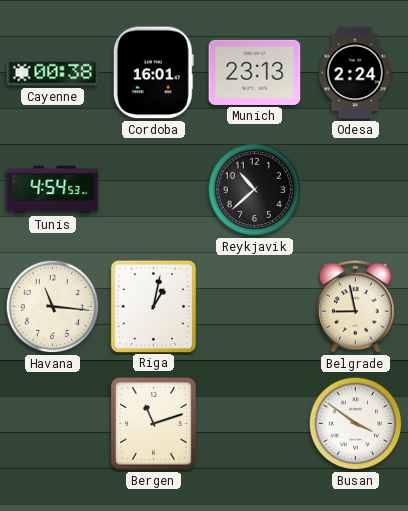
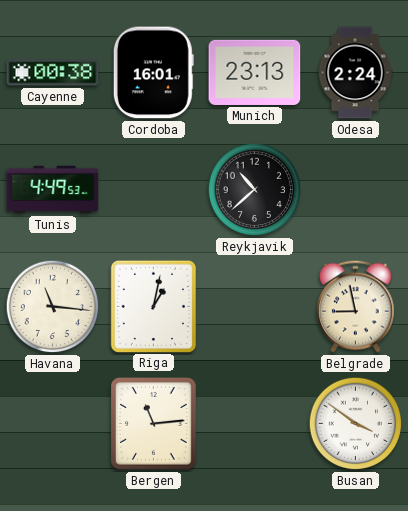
Tunis: 4:54 -> 4:49 (53, 190)
Bergen: 11:12 -> 11:14 (154, 424)
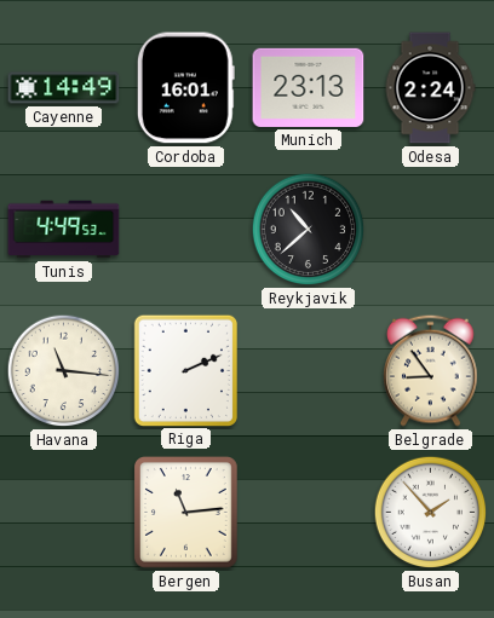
Cayenne: 00:38 -> 14:49 (64, 88)
Riga: 1:02 -> 2:11 (185, 370)
Belgrade: 8:58 -> 8:54 (431, 370)
Busan: 3:51 -> 1:53 (431, 513)
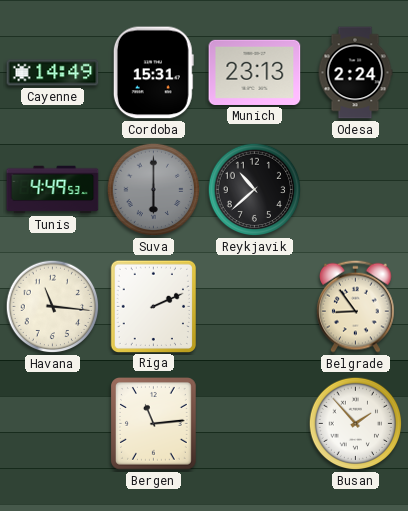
Cordoba: 16:01 -> 15:31 (153, 73)
Suva: none -> 6:00 (154, 190)
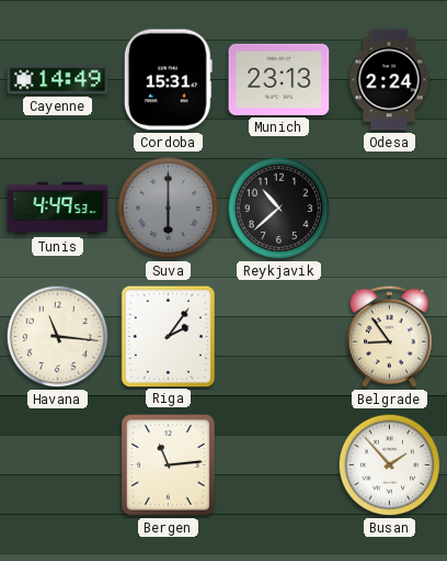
Riga: 2:11 -> 2:06 (168, 336)
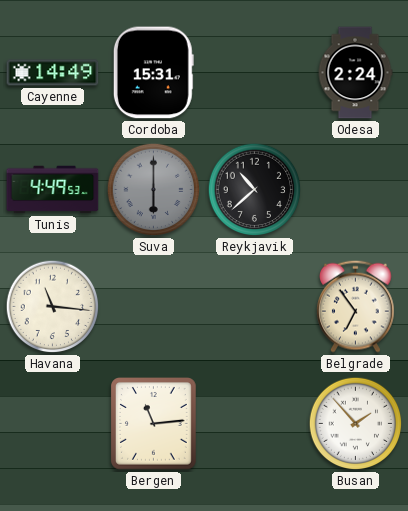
Munich: 23:13 -> none (279, 79)
Riga: 2:06 -> none (168, 336)
Belgrade: 8:54 -> 6:54 (356, 306)
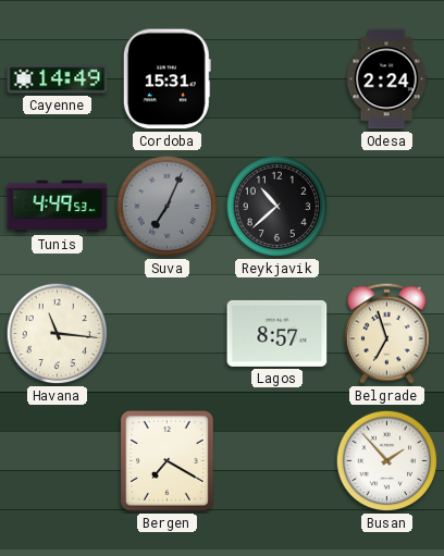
Suva: 6:00 -> 7:04 (168, 207)
Lagos: none -> 8:57 (277, 333)
Belgrade: 6:54 -> 6:57 (387, 333)
Bergen: 11:14 -> 7:20 (168, 461)
